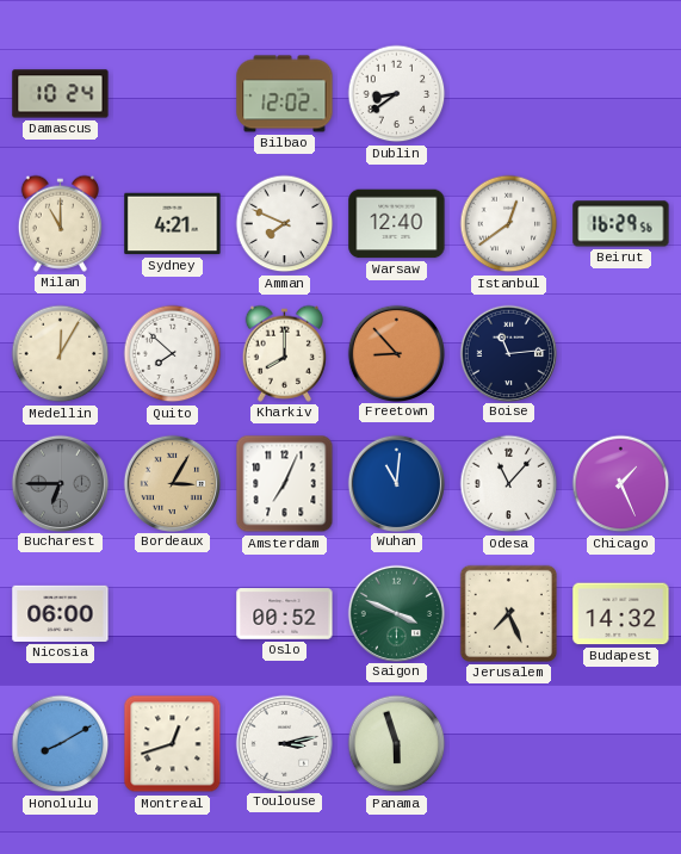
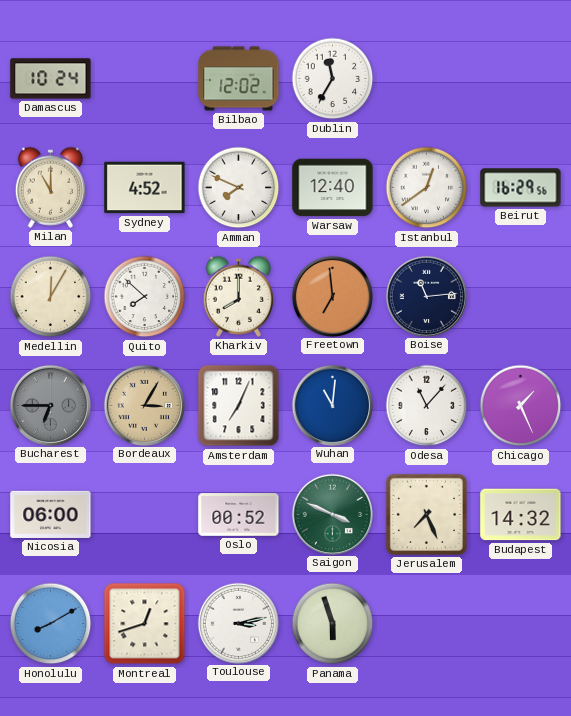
Dublin: 8:39 -> 11:35 (333, 79)
Sydney: 4:21 -> 4:52 (145, 188)
Freetown: 8:53 -> 6:59 (332, 296)
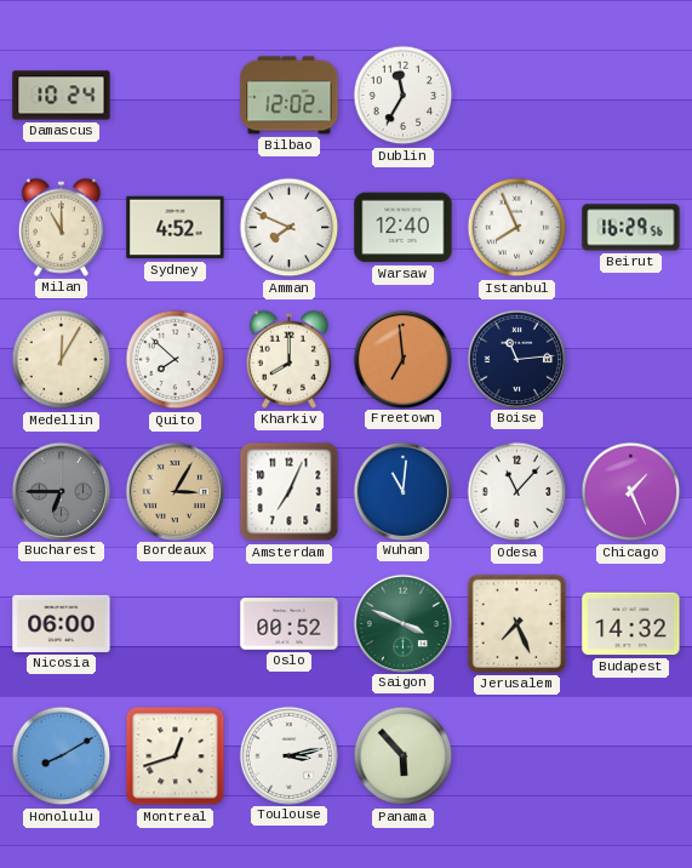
Istanbul: 12:39 -> 7:56 (517, 228)
Panama: 5:57 -> 5:53 (404, 756)
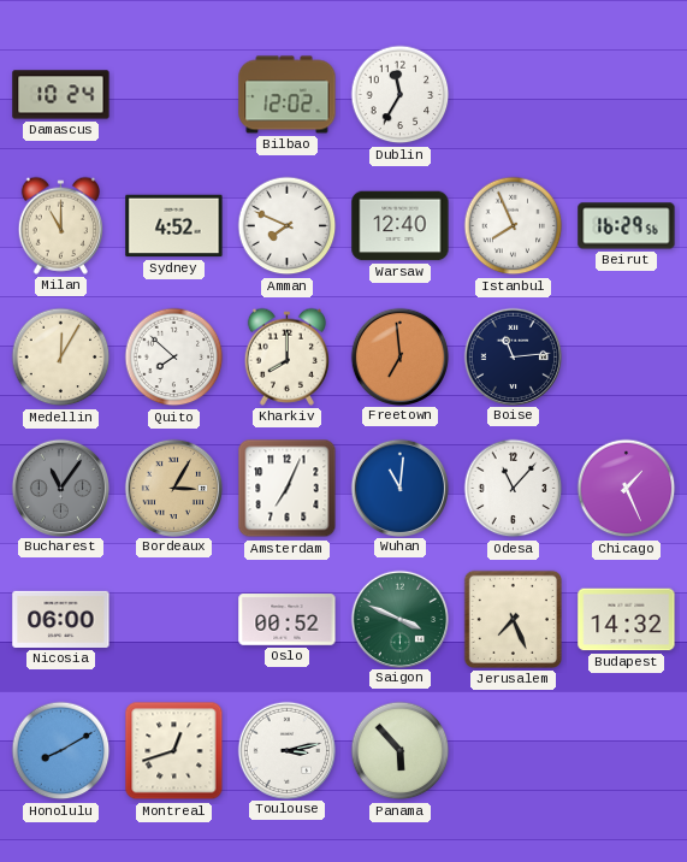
Bucharest: 6:45 -> 11:06 (60, 488)
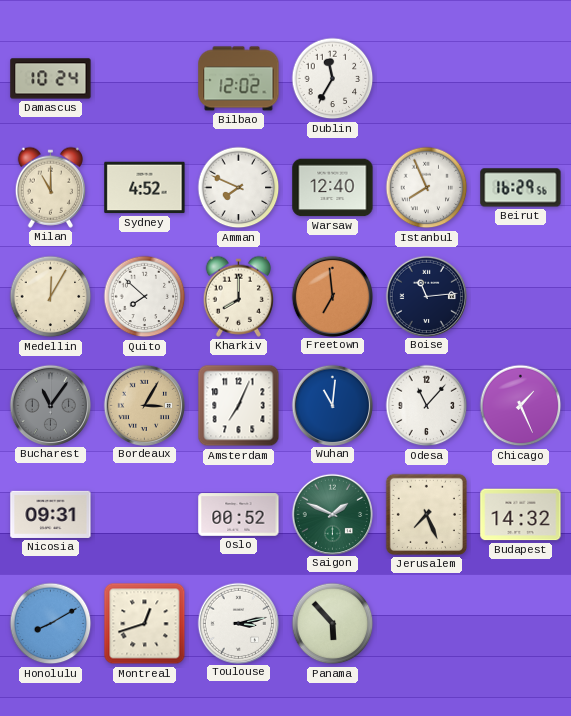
Nicosia: 06:00 -> 09:31 (51, 514)
Saigon: 3:49 -> 1:49 (332, 514)
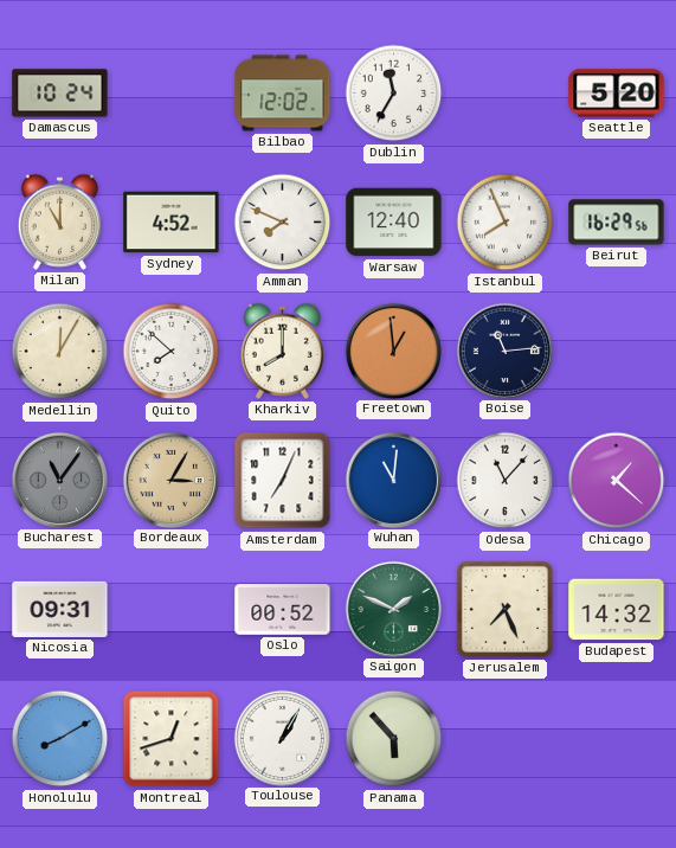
Seattle: none -> 5:20 (617, 94)
Freetown: 6:59 -> 12:59 (393, 351)
Chicago: 1:26 -> 1:22 (617, 481)
Toulouse: 3:13 -> 1:05 (282, 738)
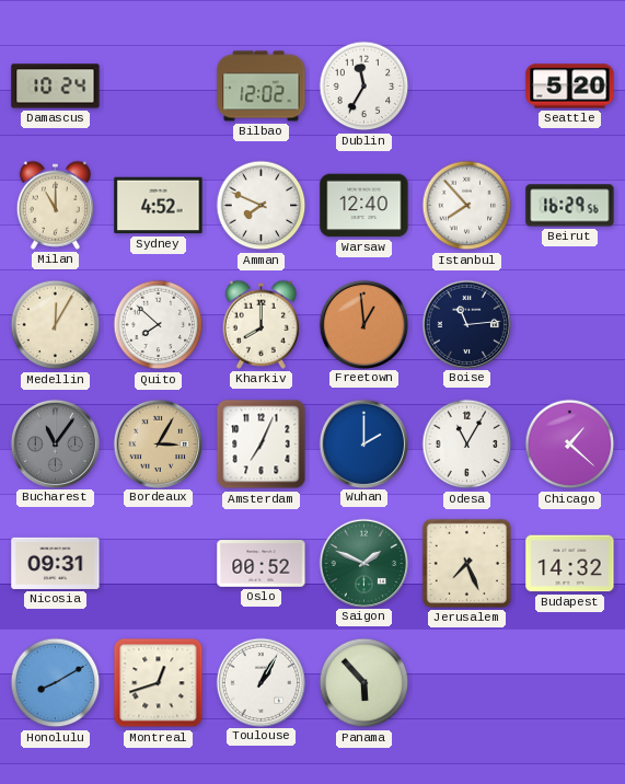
Istanbul: 7:56 -> 7:53 (467, 206)
Wuhan: 11:01 -> 2:00 (363, 443)
Odesa: 11:07 -> 11:05 (467, 445)
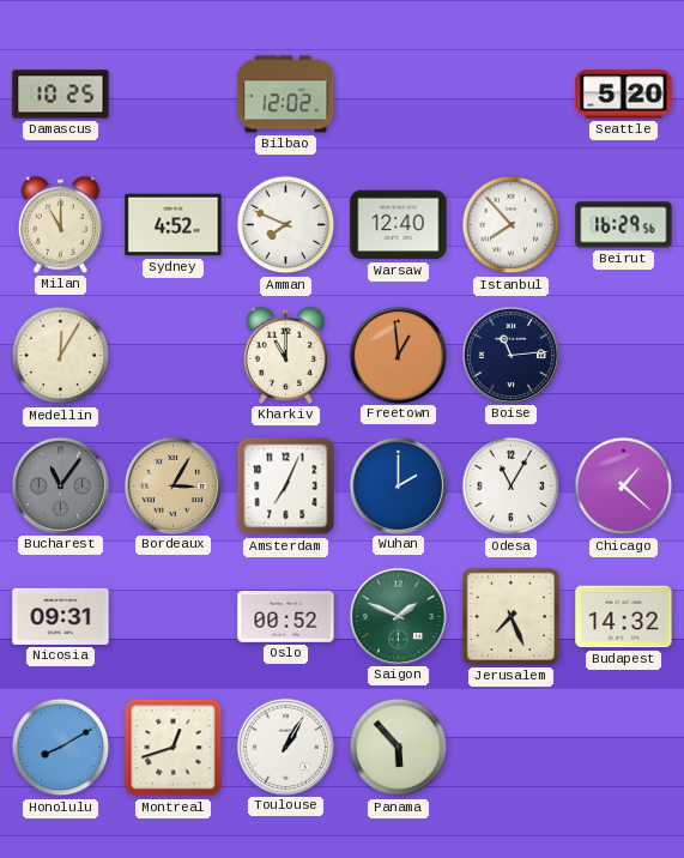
Damascus: 10:24 -> 10:25 (61, 95)
Dublin: 11:35 -> none (364, 87)
Quito: 7:52 -> none (159, 325)
Kharkiv: 8:00 -> 11:00 (285, 355)
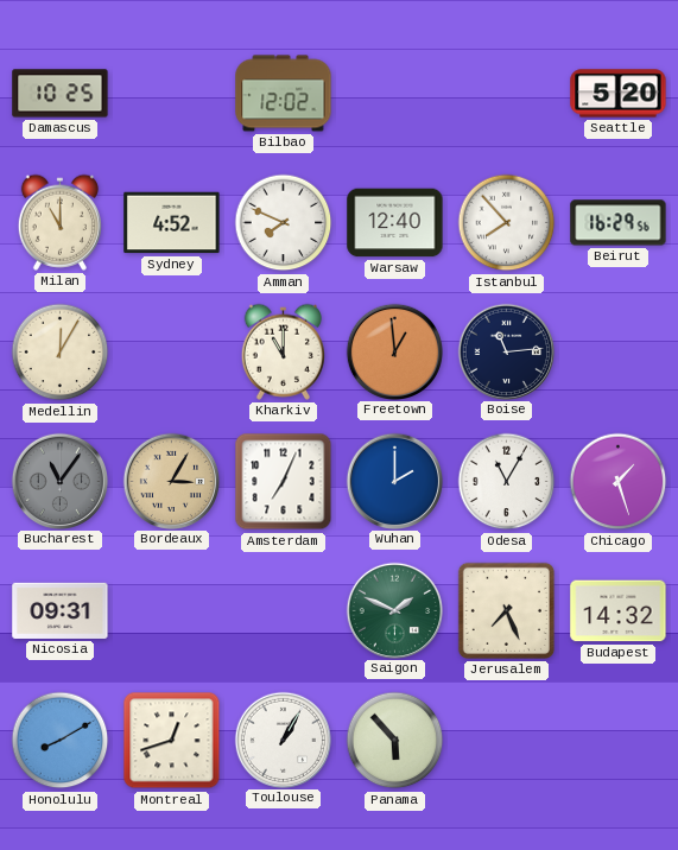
Chicago: 1:22 -> 1:27 (619, 482)
Oslo: 00:52 -> none (286, 617)
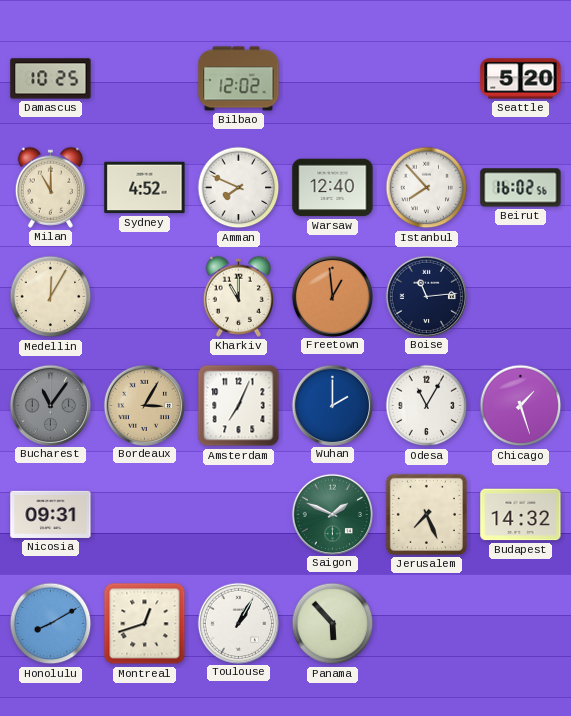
Beirut: 16:29 -> 16:02 (521, 188)
